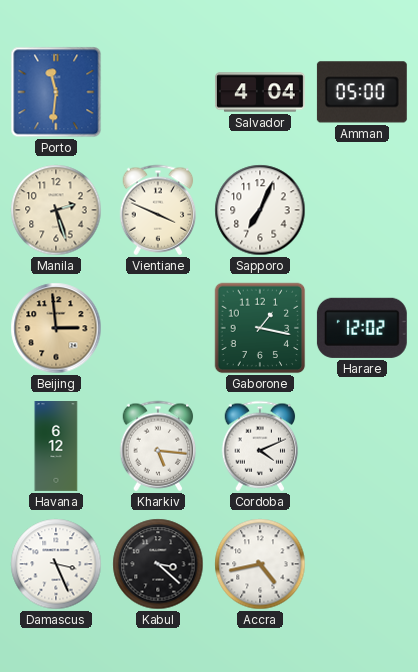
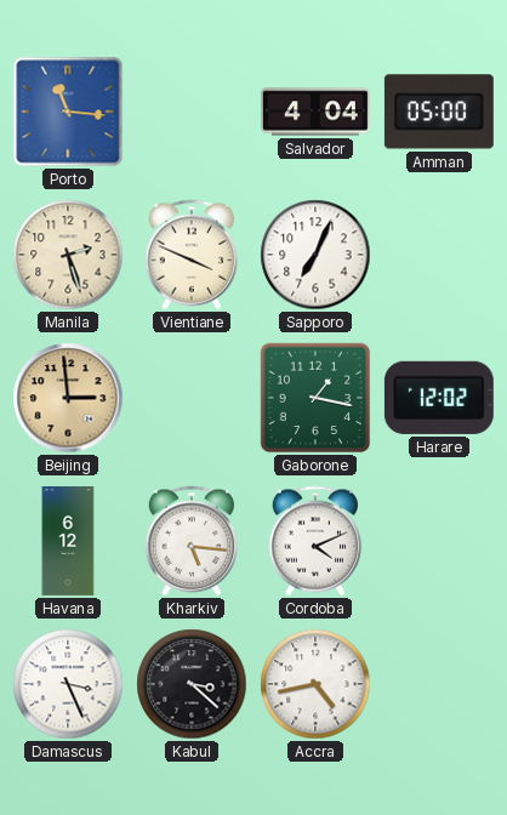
Porto: 11:31 -> 11:16 (68, 112)
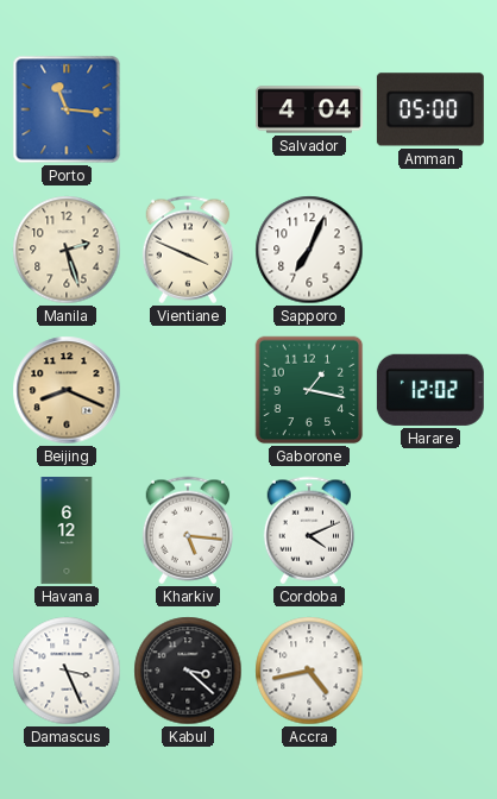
Beijing: 2:59 -> 8:19 (67, 390)
